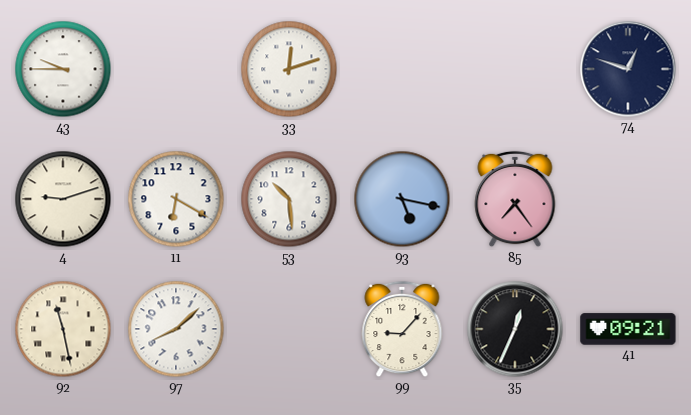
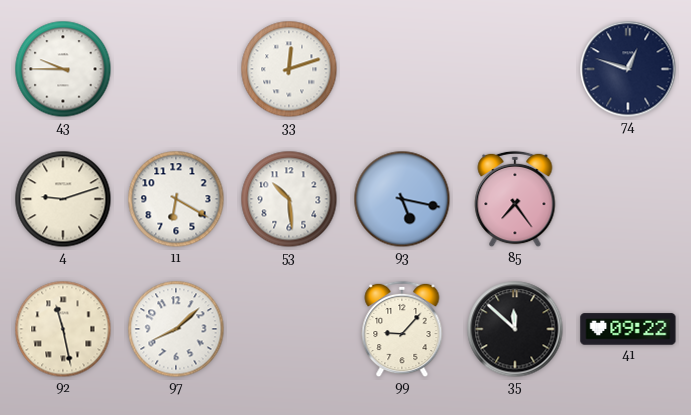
35: 12:34 -> 11:52 (515, 329)
41: 09:21 -> 09:22 (628, 329)
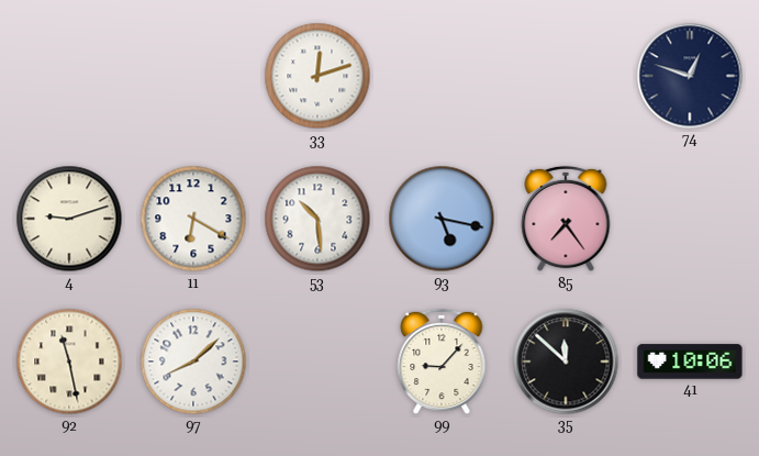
43: 9:45 -> none (63, 69)
41: 09:22 -> 10:06 (690, 362)
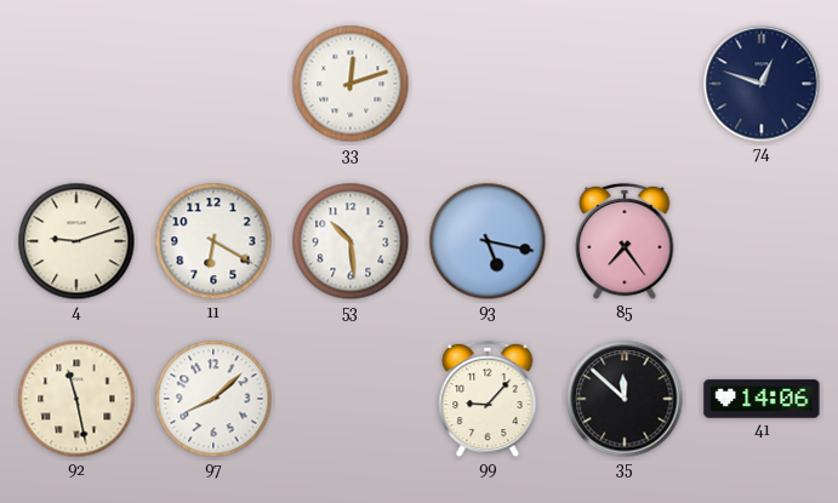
41: 10:06 -> 14:06 (762, 399)
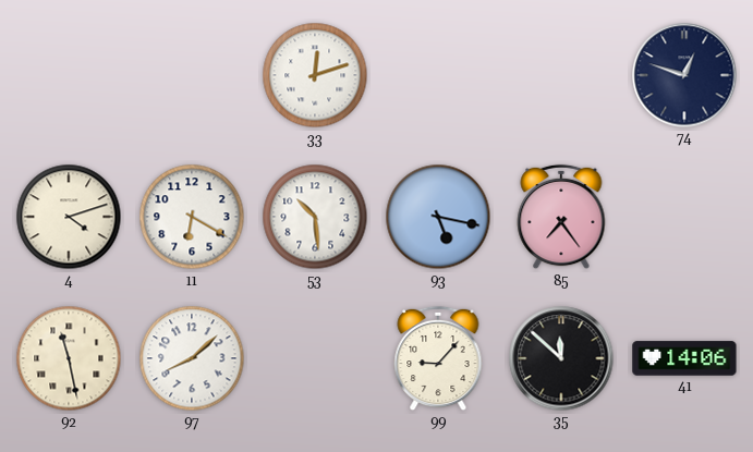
4: 9:12 -> 4:12 (69, 217)
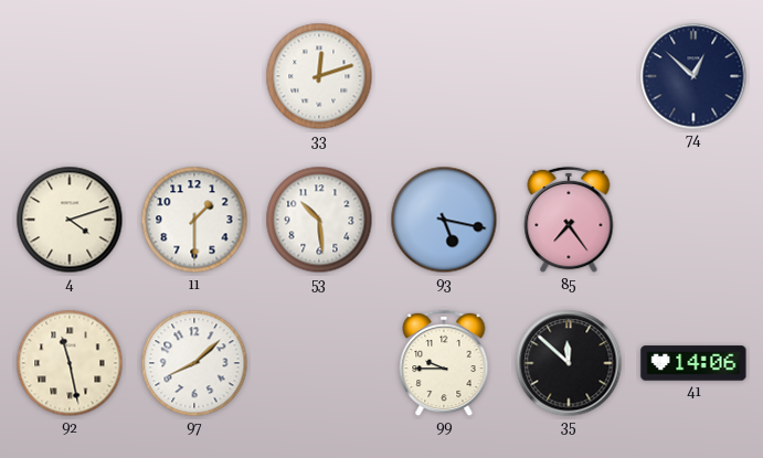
74: 12:48 -> 12:52 (693, 76)
11: 6:20 -> 1:30 (194, 220)
99: 9:07 -> 9:45 (444, 363)
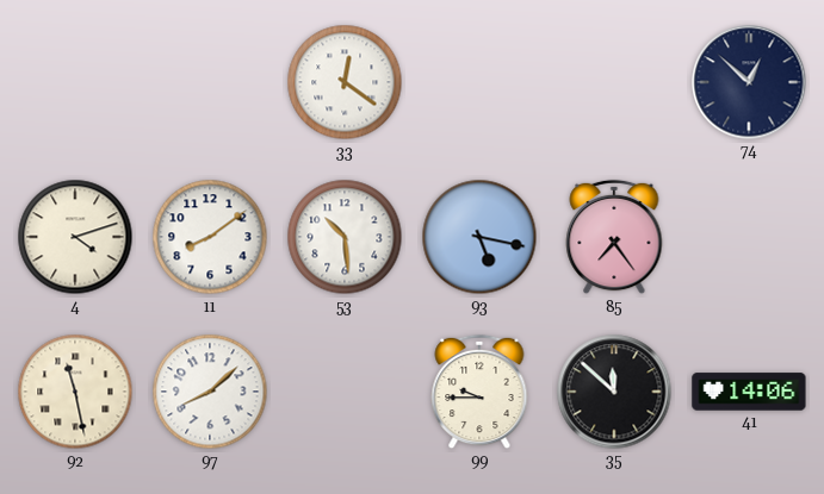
33: 12:12 -> 12:21 (345, 82)
11: 1:30 -> 8:09 (210, 237)
